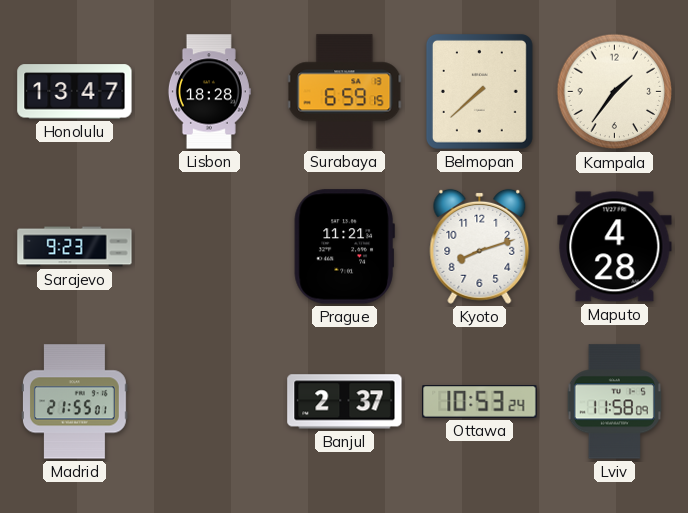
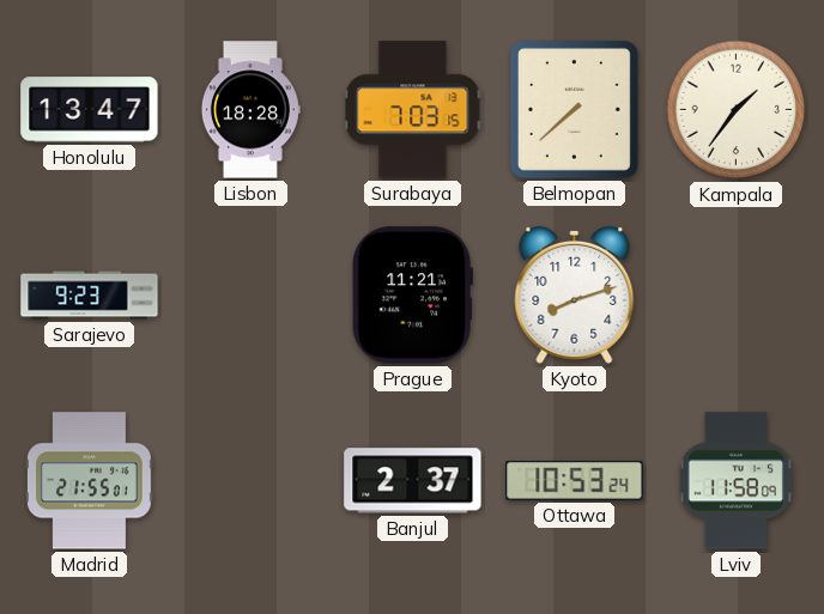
Surabaya: 6:59 -> 7:03 (413, 110)
Maputo: 4:28 -> none (615, 247)
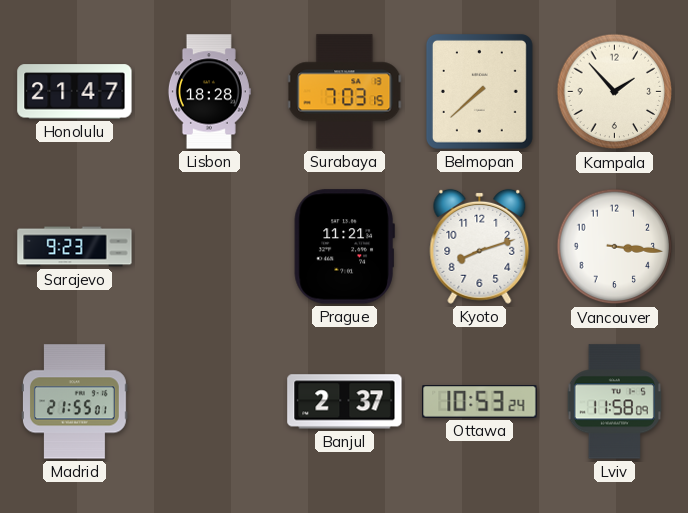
Honolulu: 13:47 -> 21:47 (75, 92)
Kampala: 1:36 -> 1:53 (615, 92)
Vancouver: none -> 3:16 (615, 247)
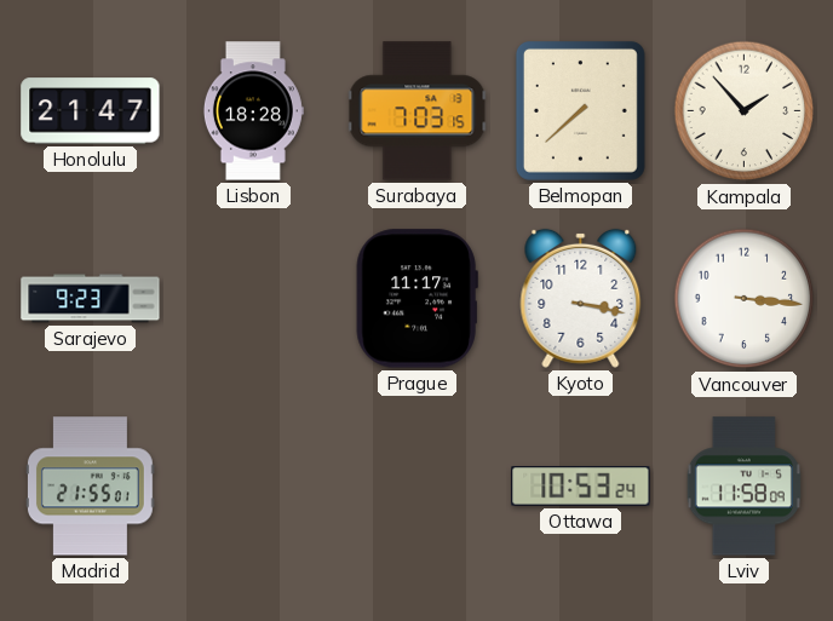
Prague: 11:21 -> 11:17 (416, 299)
Kyoto: 8:12 -> 3:17 (581, 298)
Banjul: 2:37 -> none (345, 402)
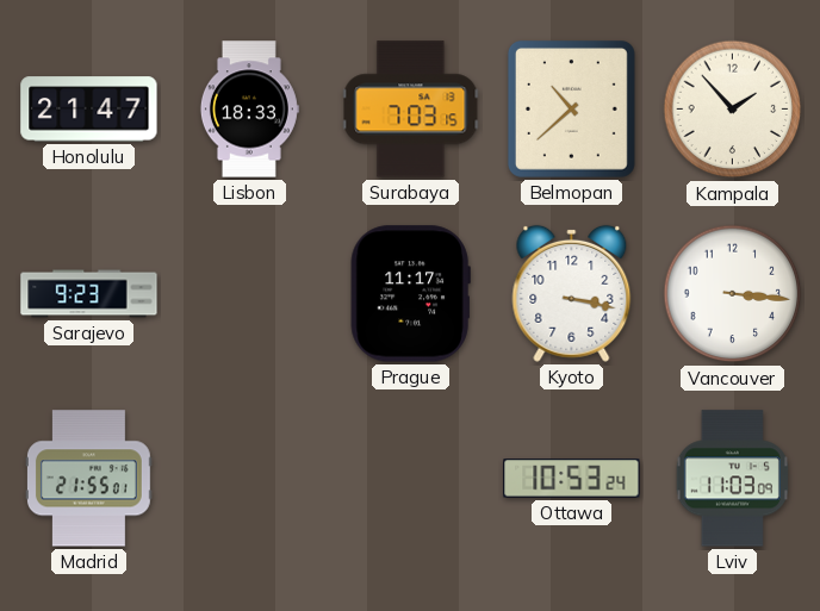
Lisbon: 18:28 -> 18:33 (249, 110)
Belmopan: 7:38 -> 10:38 (571, 108)
Lviv: 11:58 -> 11:03 (732, 479)
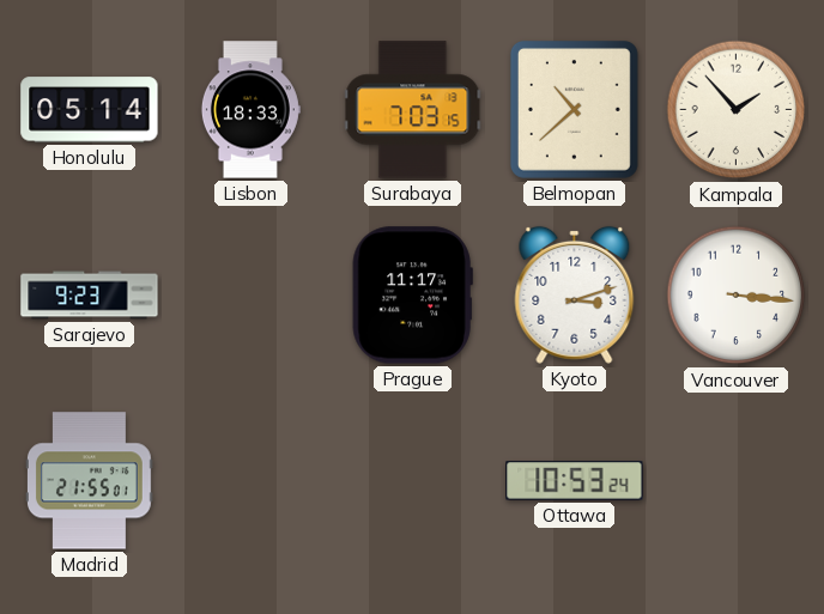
Honolulu: 21:47 -> 05:14 (90, 110)
Kyoto: 3:17 -> 3:12 (575, 294)
Lviv: 11:03 -> none (732, 479)
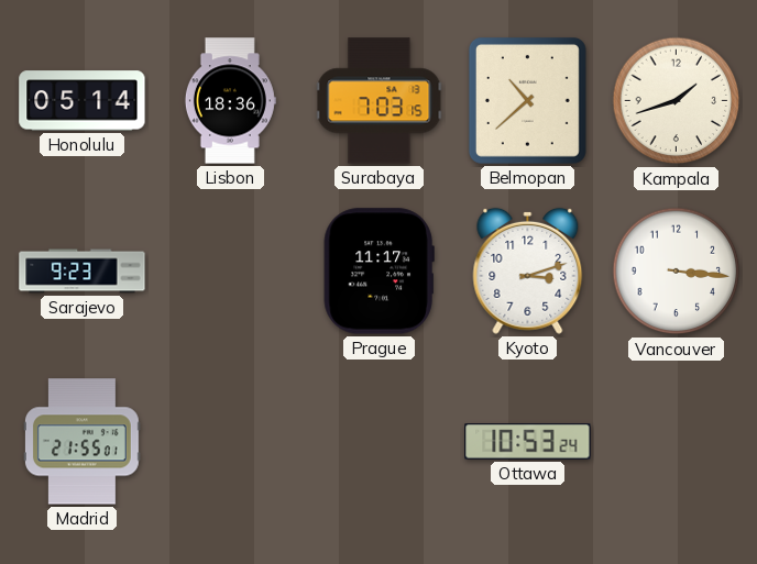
Lisbon: 18:33 -> 18:36 (230, 101)
Kampala: 1:53 -> 1:42 (677, 101)
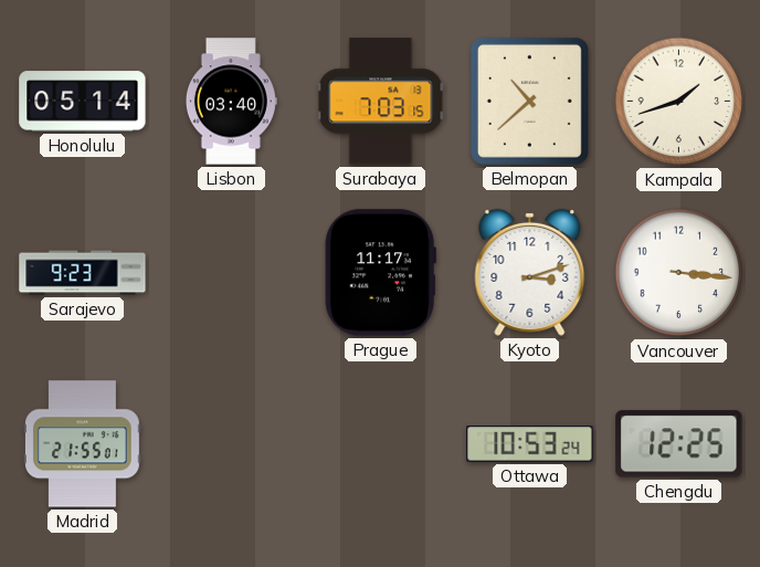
Lisbon: 18:36 -> 03:40 (231, 102)
Chengdu: none -> 12:25 (679, 444)
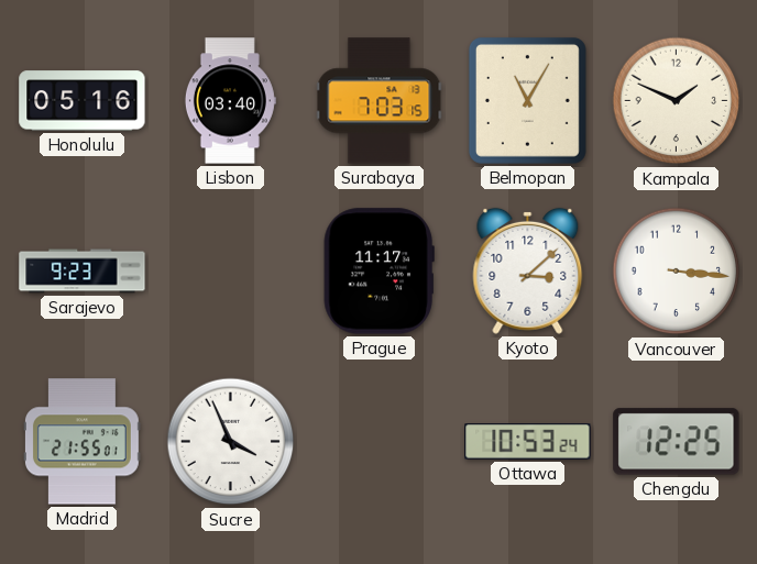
Honolulu: 05:14 -> 05:16 (83, 101)
Belmopan: 10:38 -> 11:05 (527, 100)
Kampala: 1:42 -> 1:49 (677, 101)
Kyoto: 3:12 -> 3:08 (528, 270)
Sucre: none -> 3:56 (231, 442)
